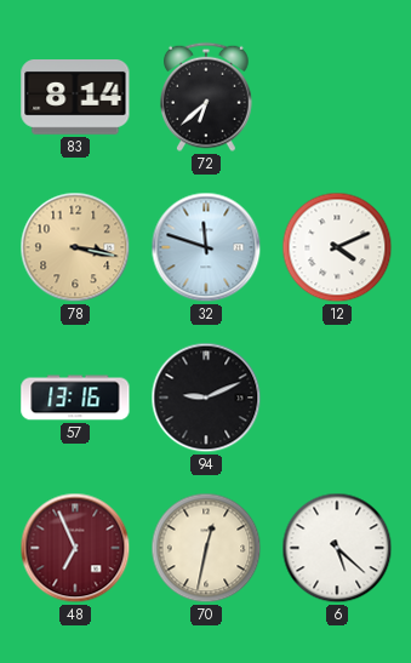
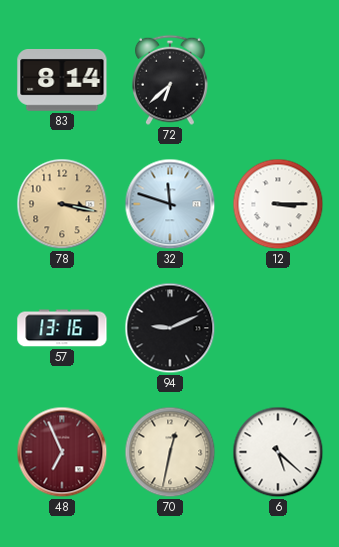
12: 4:11 -> 3:15 (278, 204)
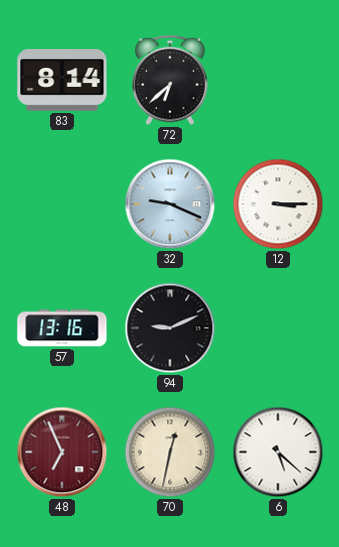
78: 3:17 -> none (62, 204)
32: 11:48 -> 9:19 (170, 204)
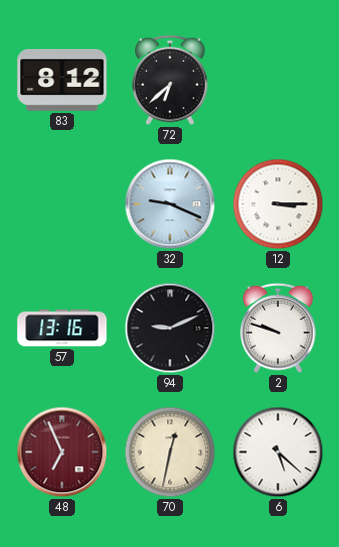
83: 8:14 -> 8:12 (62, 81)
2: none -> 9:48 (279, 328)
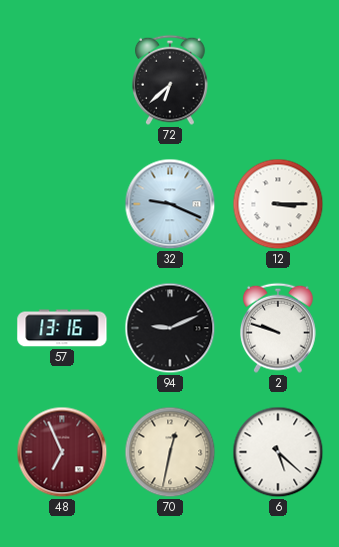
83: 8:12 -> none (62, 81)
